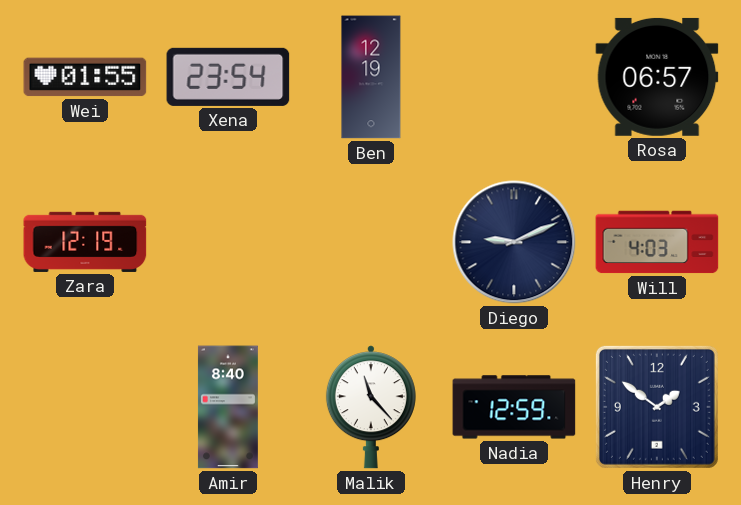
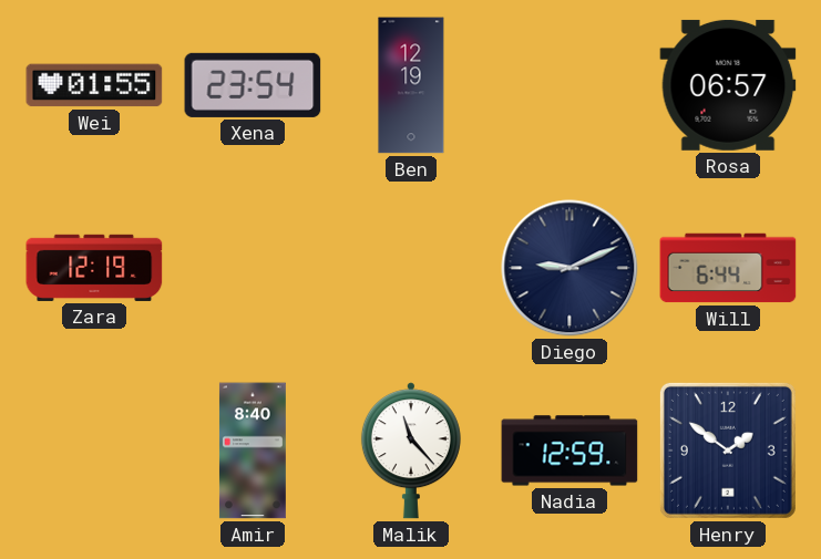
Will: 4:03 -> 6:44 (728, 268)
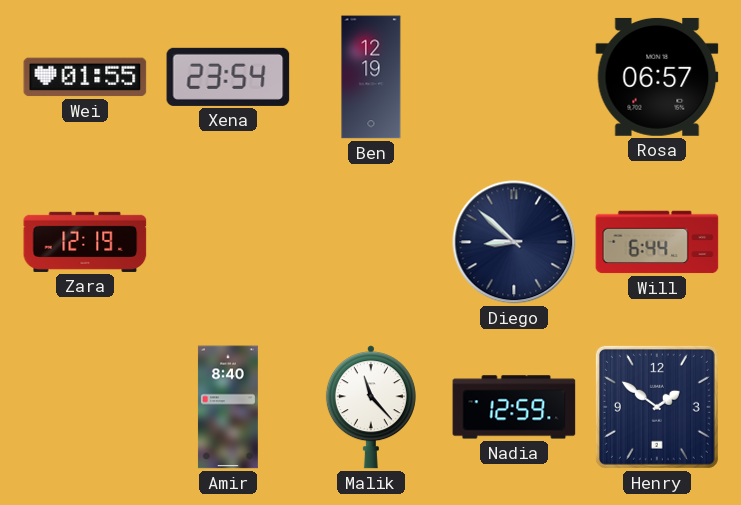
Diego: 9:11 -> 8:52 (514, 242)
